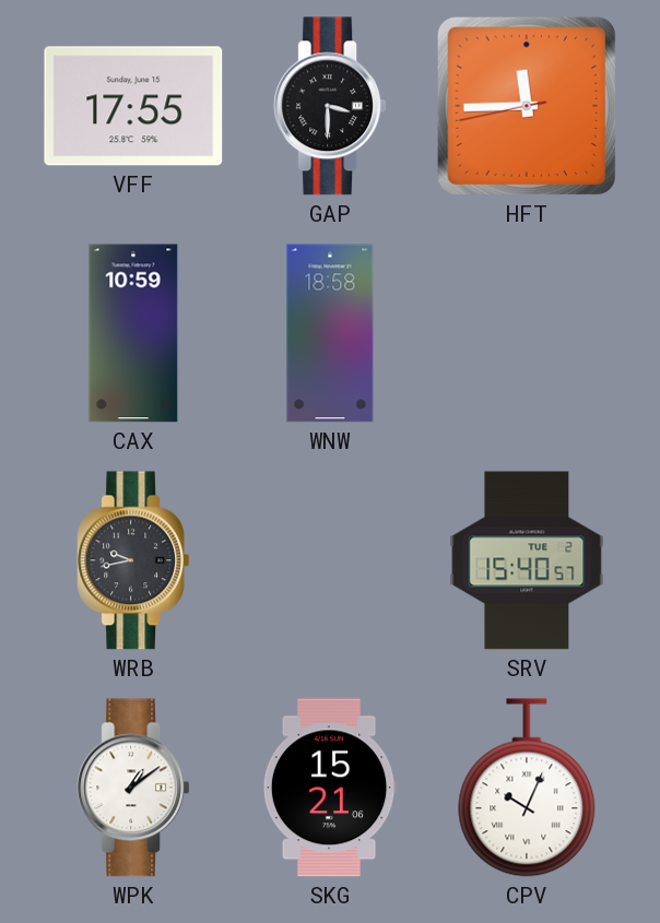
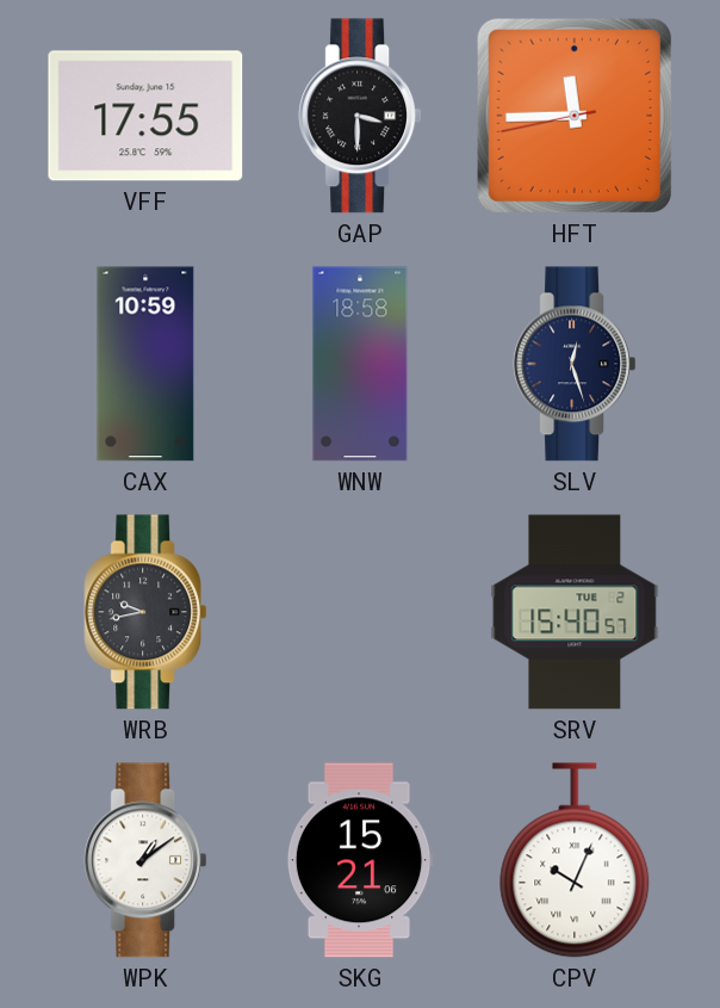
SLV: none -> 12:27 (575, 364)
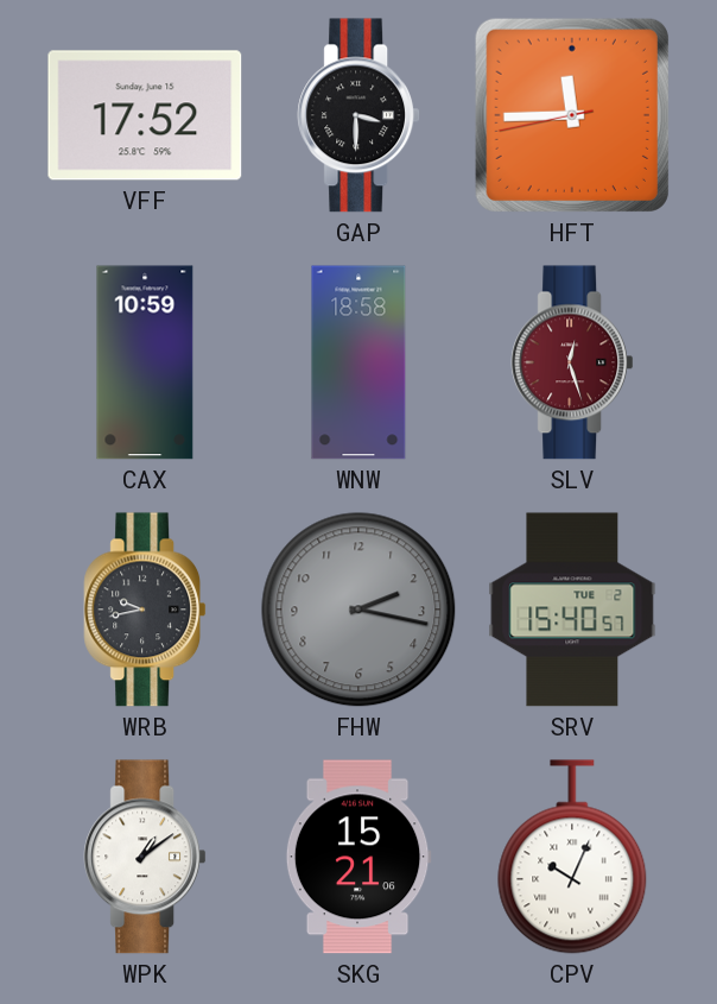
VFF: 17:55 -> 17:52 (145, 115)
SLV dial: navy -> burgundy (572, 362)
FHW: none -> 2:17 (358, 610)
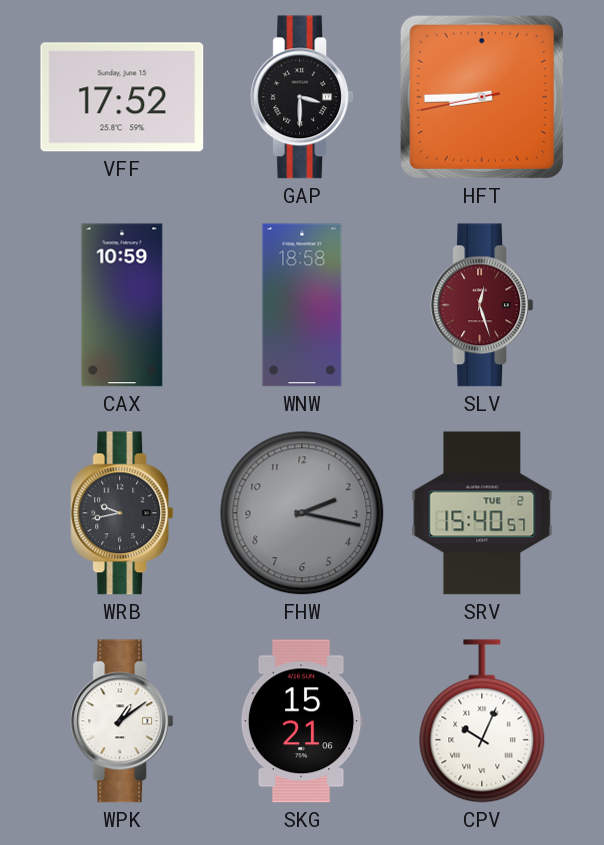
HFT: 11:44 -> 8:44 (482, 97)
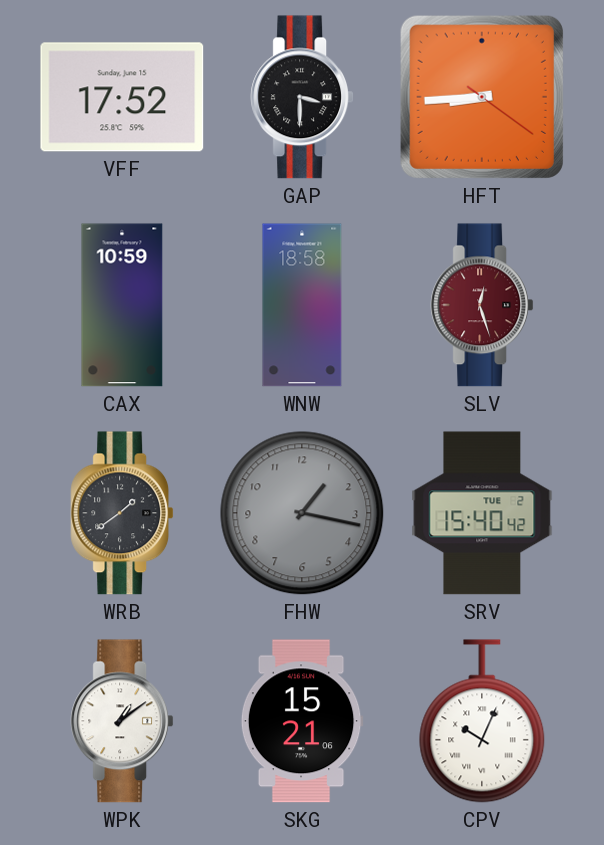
HFT: 8:44:43 -> 8:44:21 (482, 97)
WRB: 9:43 -> 1:39 (122, 513)
FHW: 2:17 -> 1:17 (302, 513)
SRV: 15:40:57 -> 15:40:42 (482, 513)
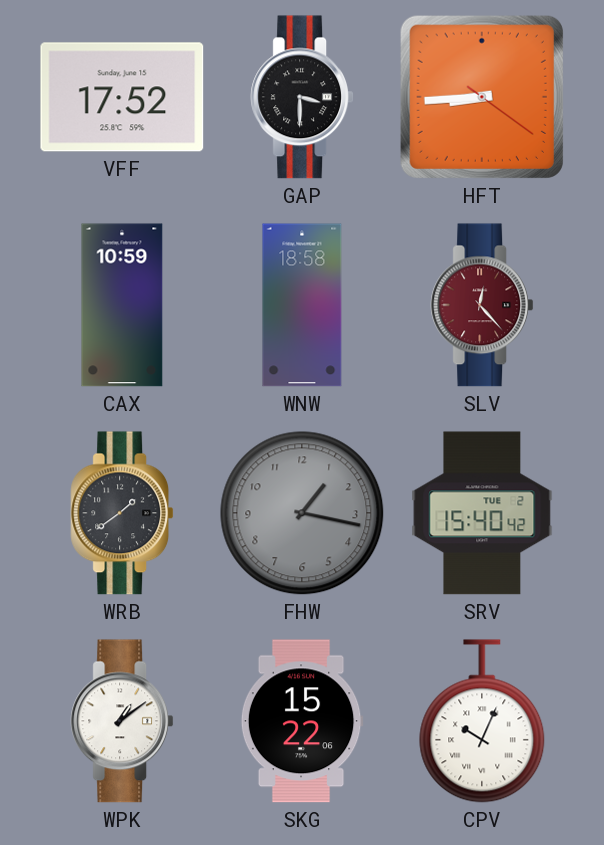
SLV: 12:27 -> 12:23 (482, 305)
SKG: 15:21 -> 15:22 (302, 721)
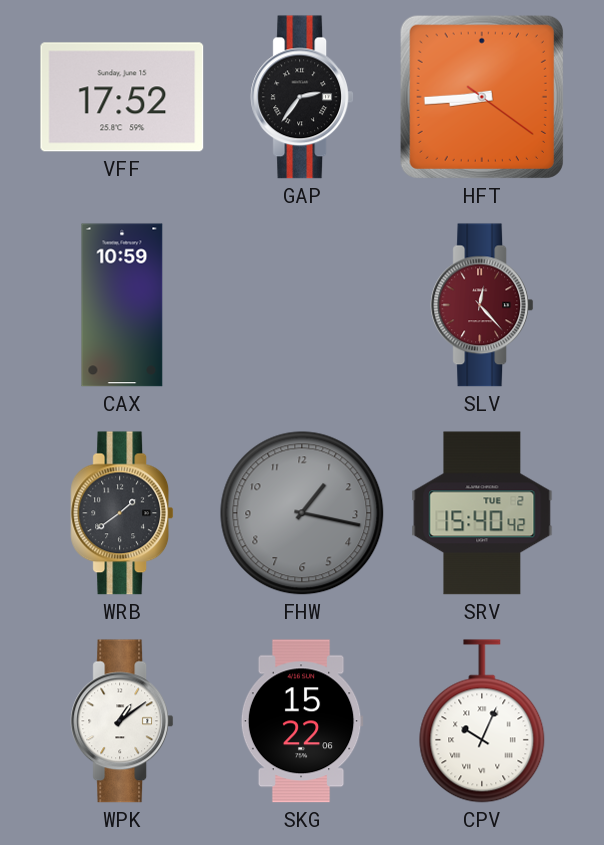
GAP: 3:30 -> 2:36 (302, 97)
WNW: 18:58 -> none (302, 305)
